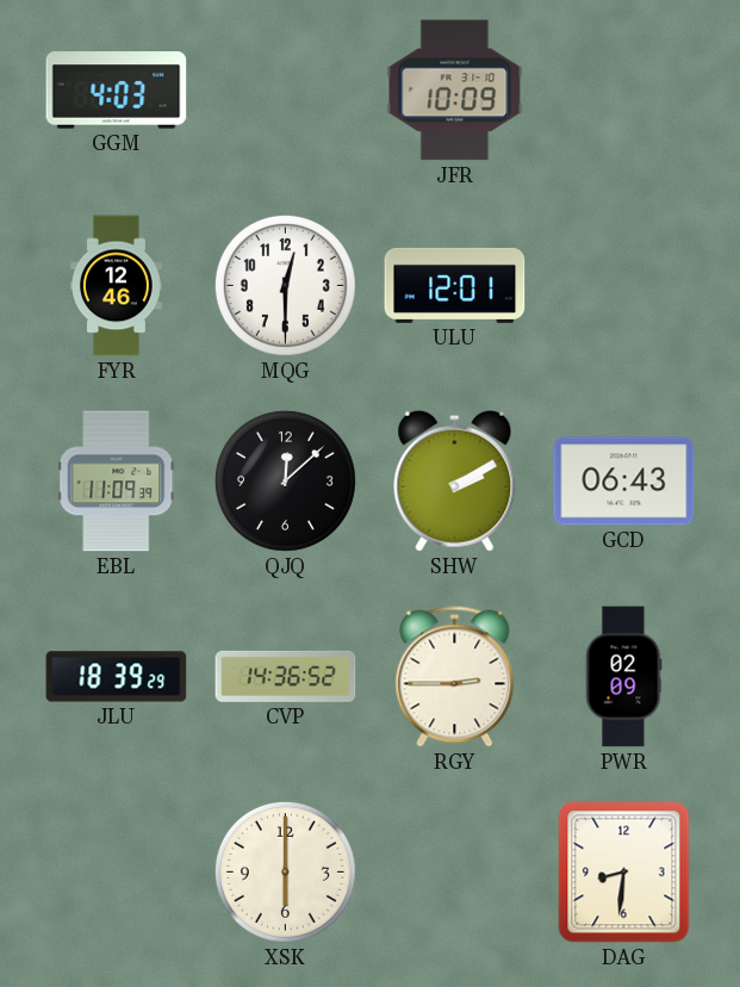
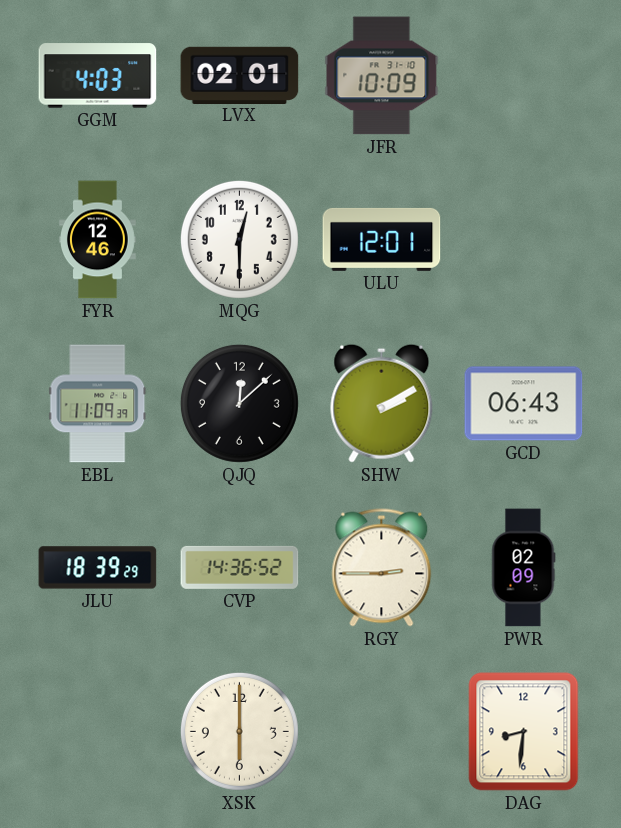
LVX: none -> 02:01 (240, 75)
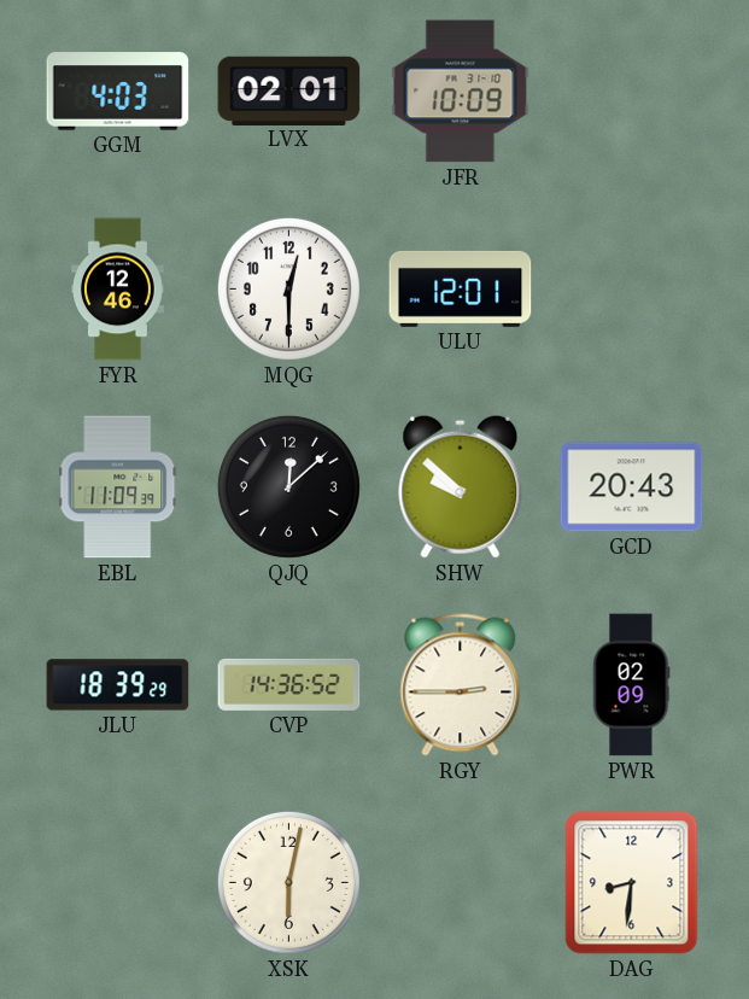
SHW: 2:10 -> 9:52 (461, 486)
GCD: 06:43 -> 20:43 (632, 487)
XSK: 6:00 -> 6:02 (288, 882)
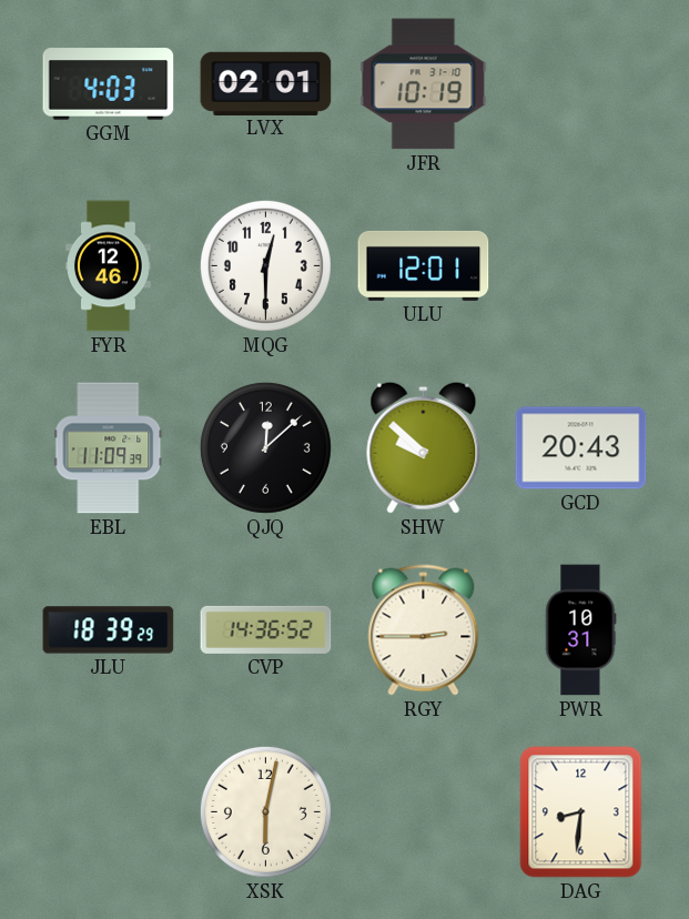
JFR: 10:09 -> 10:19 (424, 84)
PWR: 02:09 -> 10:31 (580, 630)
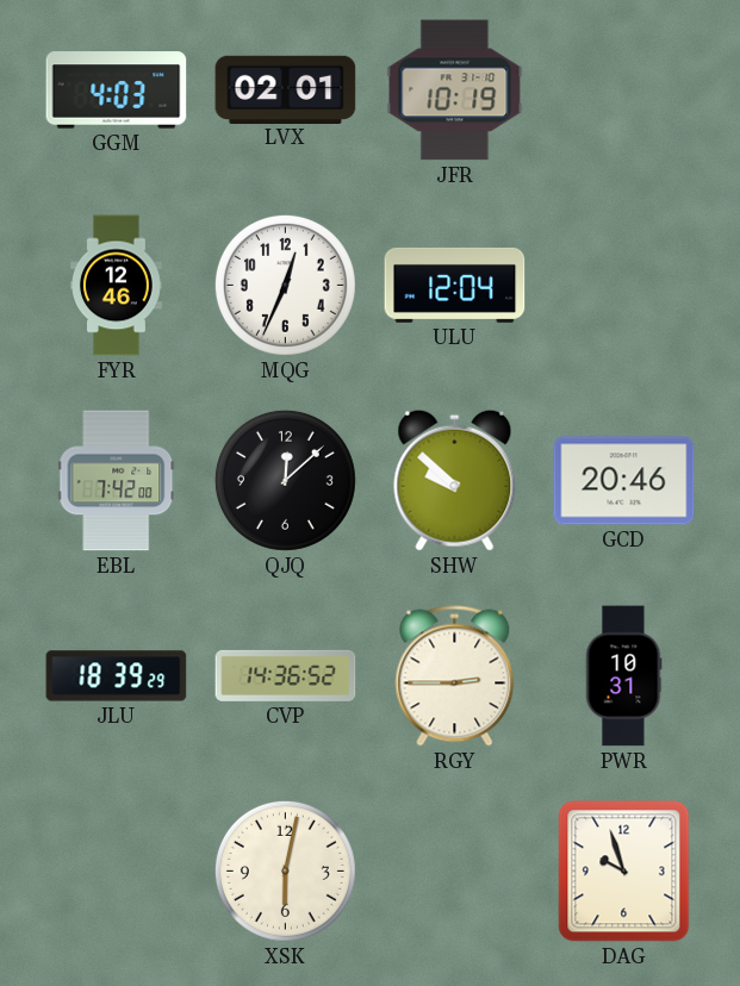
MQG: 12:30 -> 12:34 (285, 285)
ULU: 12:01 -> 12:04 (455, 285)
EBL: 11:09 -> 7:42 (117, 481)
GCD: 20:43 -> 20:46 (624, 481)
DAG: 8:31 -> 9:57 (624, 872)
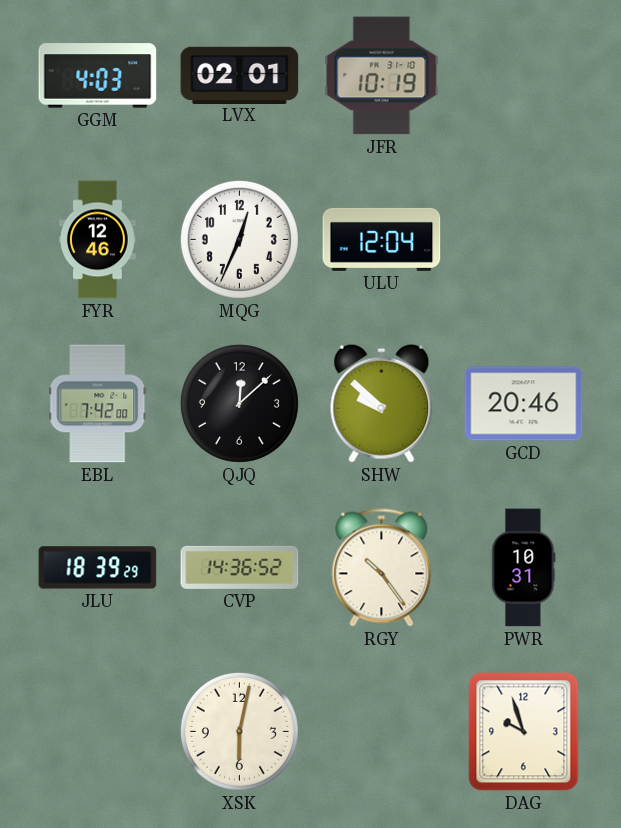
RGY: 2:45 -> 10:24 (382, 568)
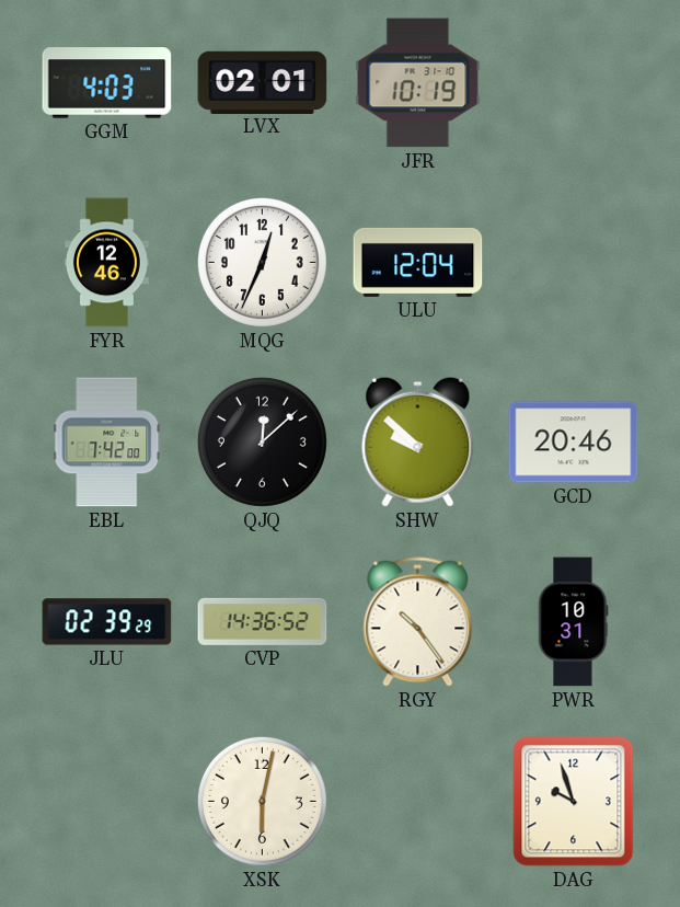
JLU: 18:39 -> 02:39 (107, 622)
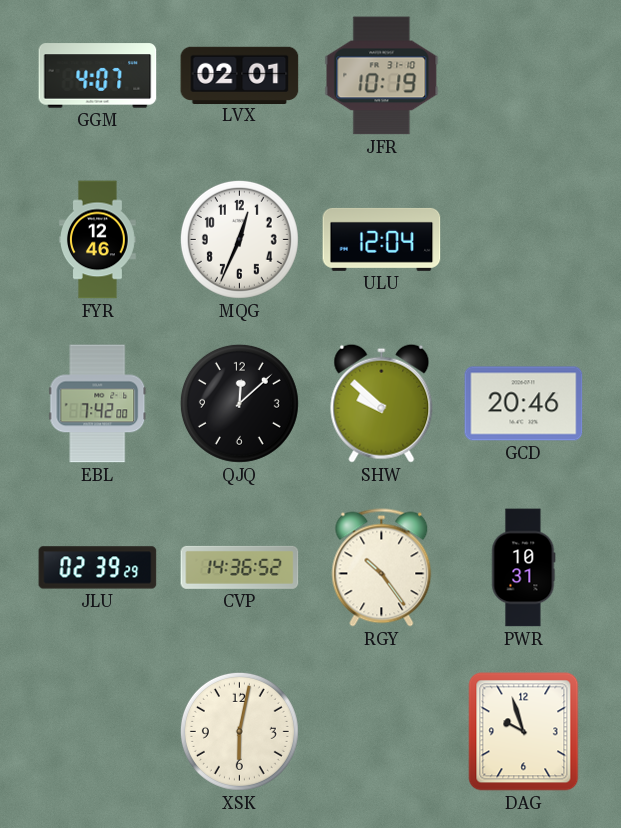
GGM: 4:03 -> 4:07 (98, 76)
